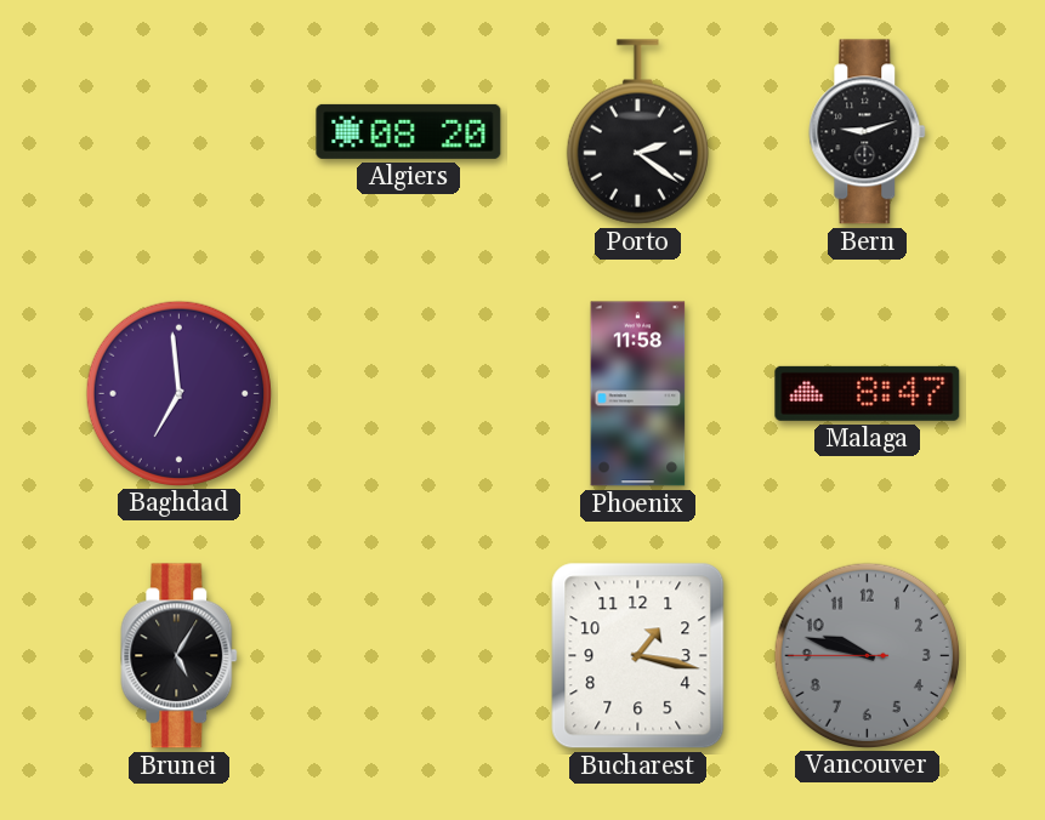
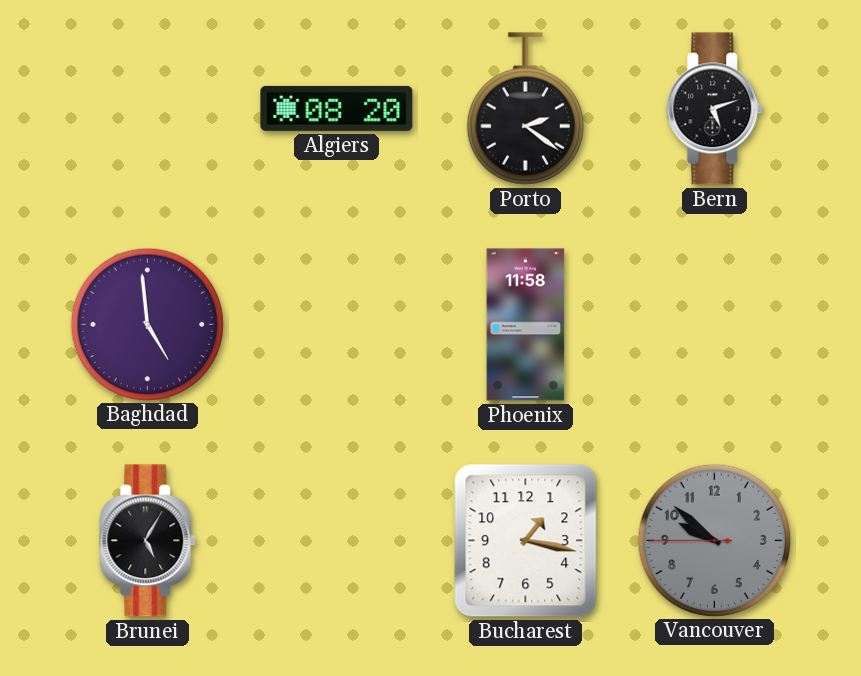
Bern: 9:12 -> 5:12 (715, 109)
Baghdad: 6:59 -> 4:59 (147, 324)
Malaga: 8:47 -> none (868, 393)
Vancouver: 9:47 -> 9:51 (714, 540)
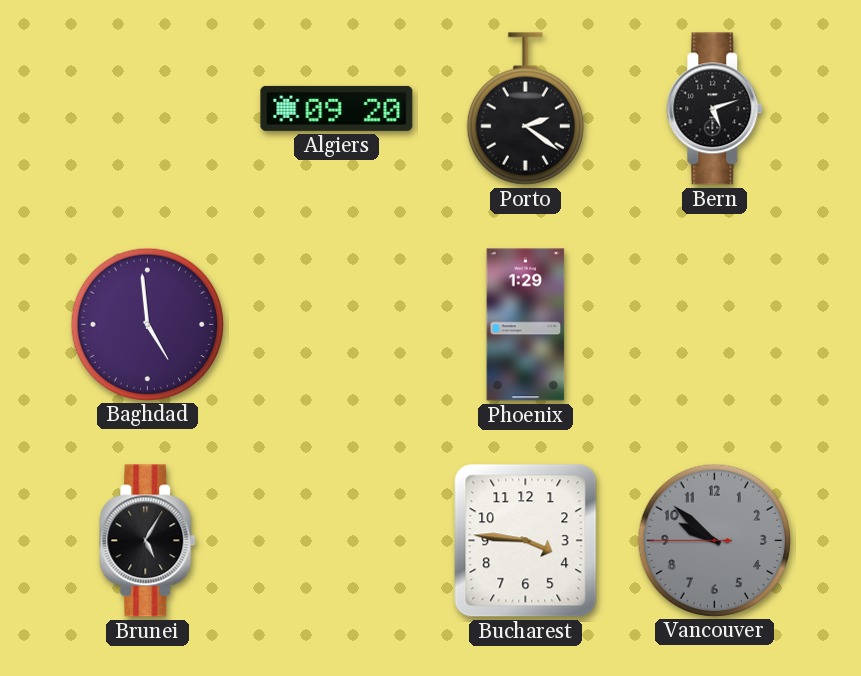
Algiers: 08:20 -> 09:20 (337, 108)
Phoenix: 11:58 -> 1:29 (526, 325)
Bucharest: 1:17 -> 3:46 (526, 541)
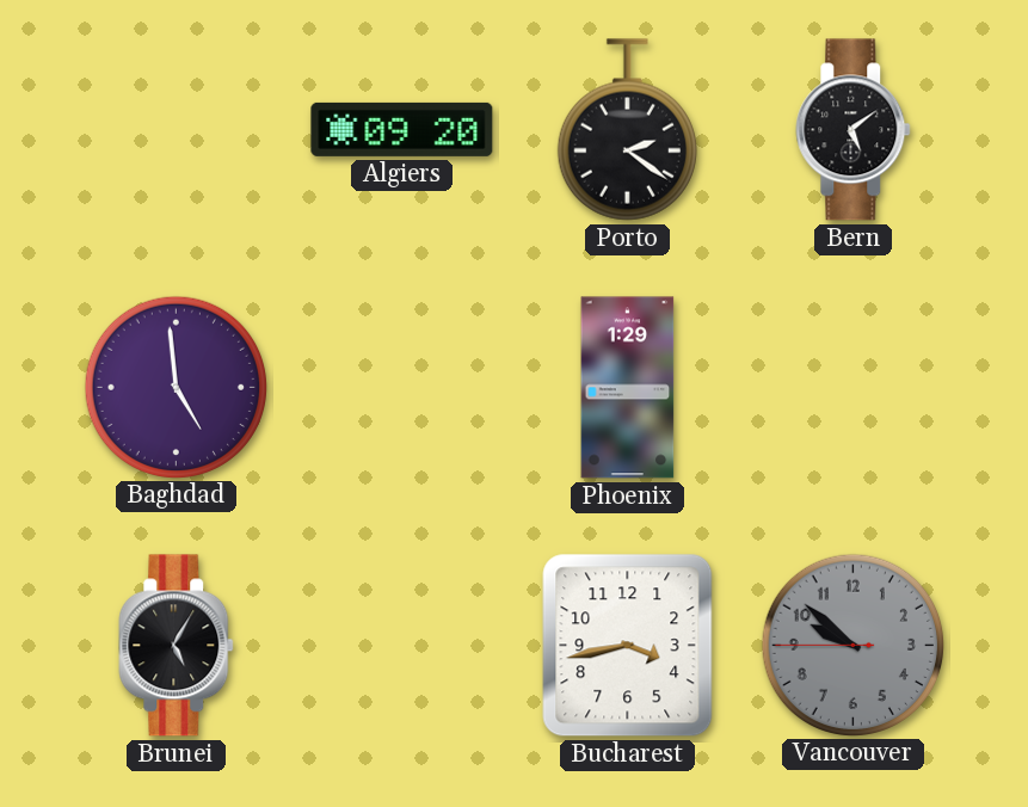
Bern: 5:12 -> 5:09 (854, 130)
Bucharest: 3:46 -> 3:43 (628, 646)
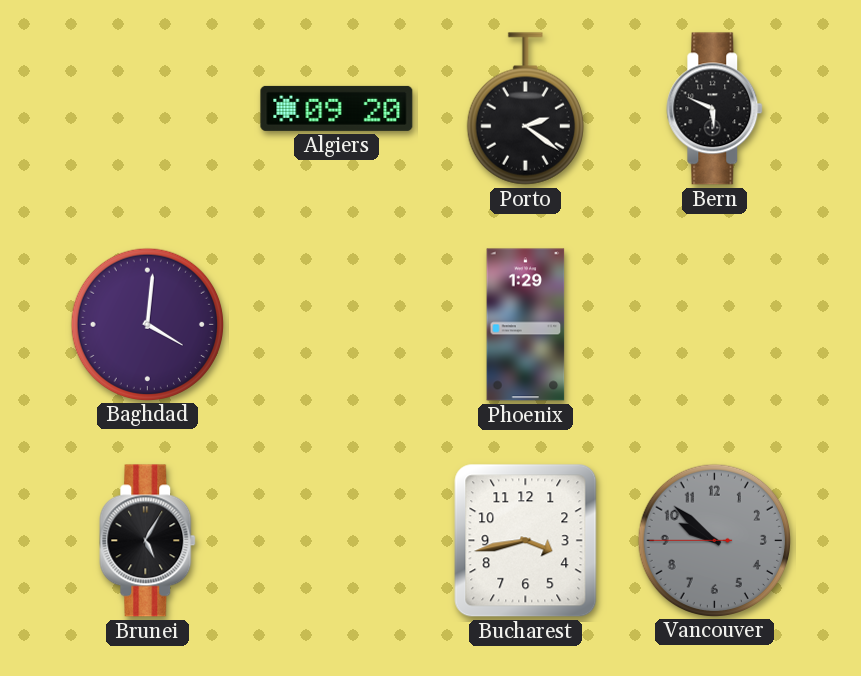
Bern: 5:09 -> 5:49 (715, 109)
Baghdad: 4:59 -> 4:01 (147, 324)
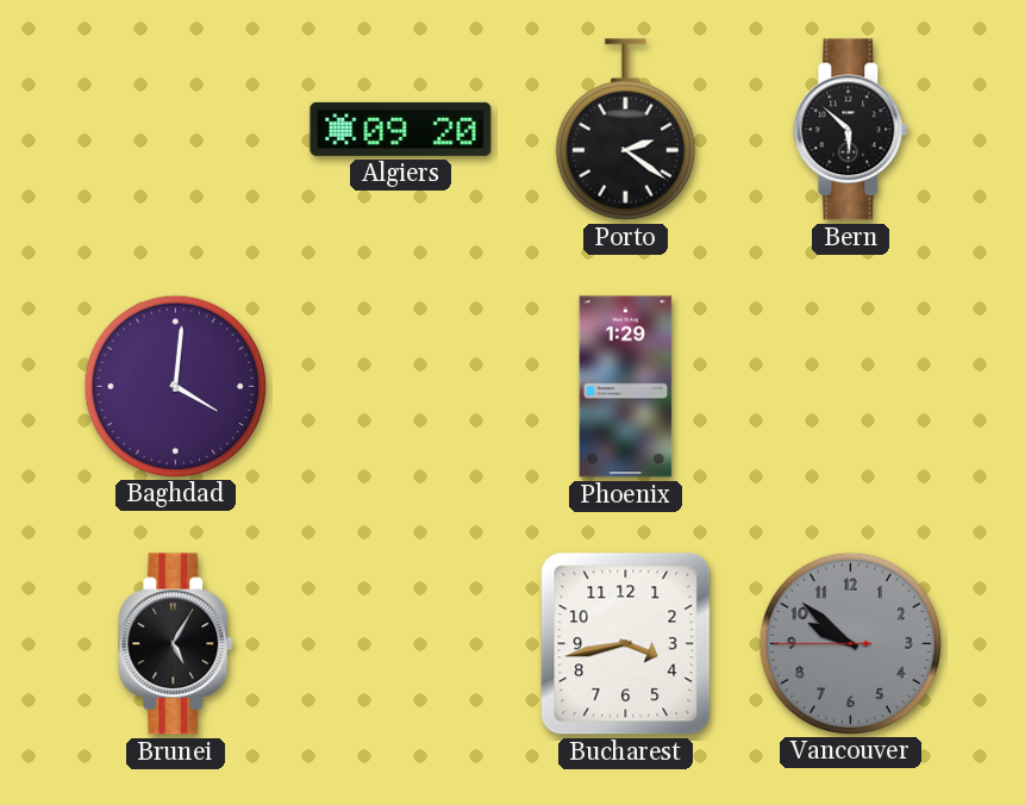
Bern: 5:49 -> 5:52 (851, 130)
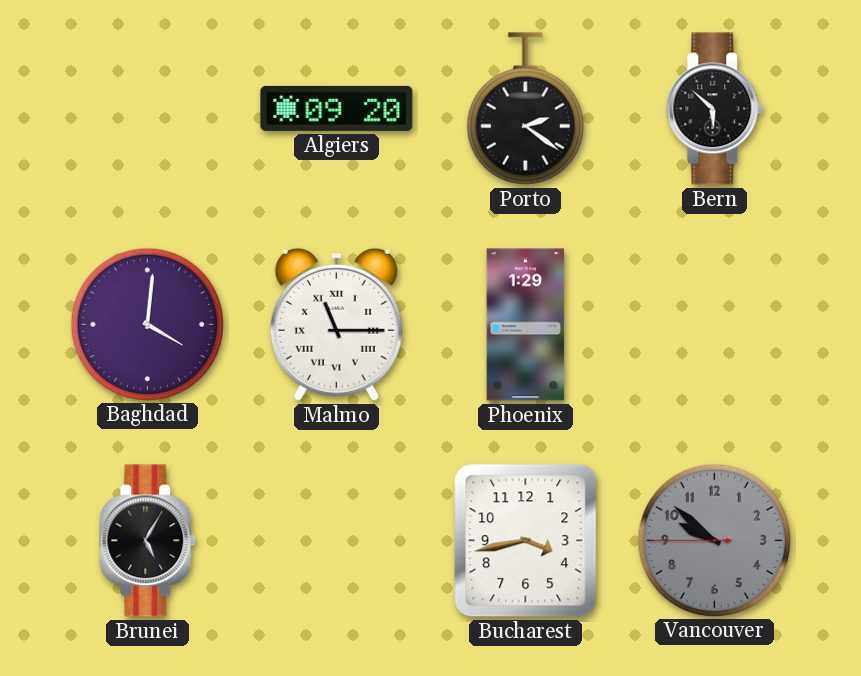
Malmo: none -> 11:15 (336, 324)
